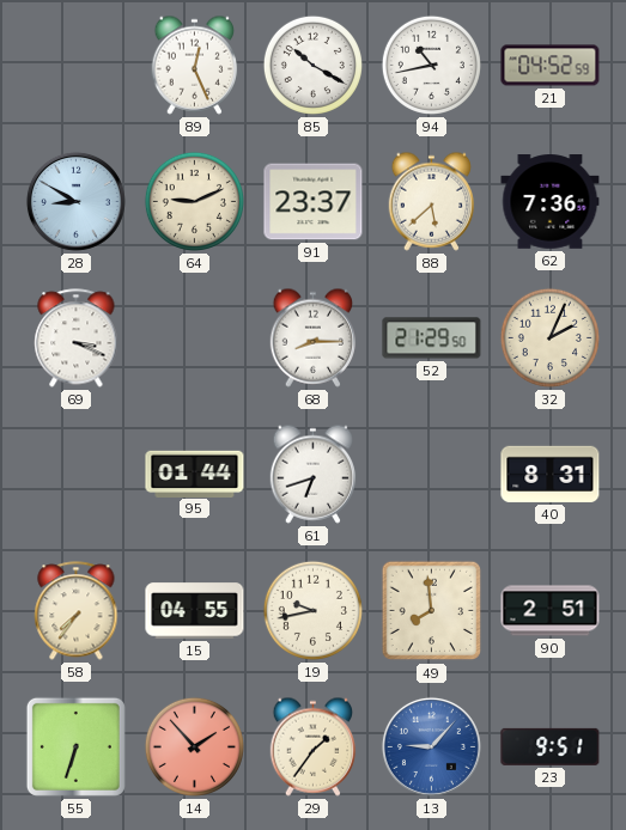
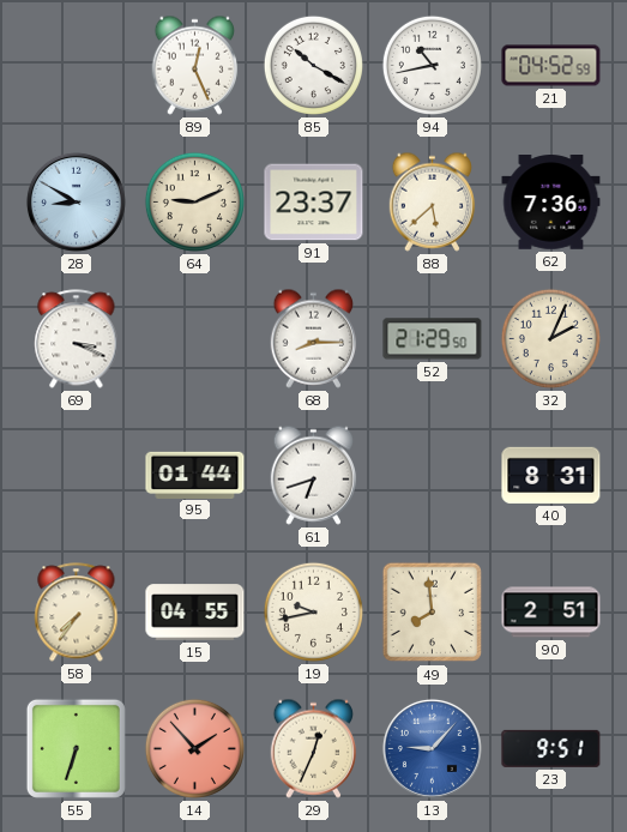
29: 1:36 -> 12:34 (314, 748)
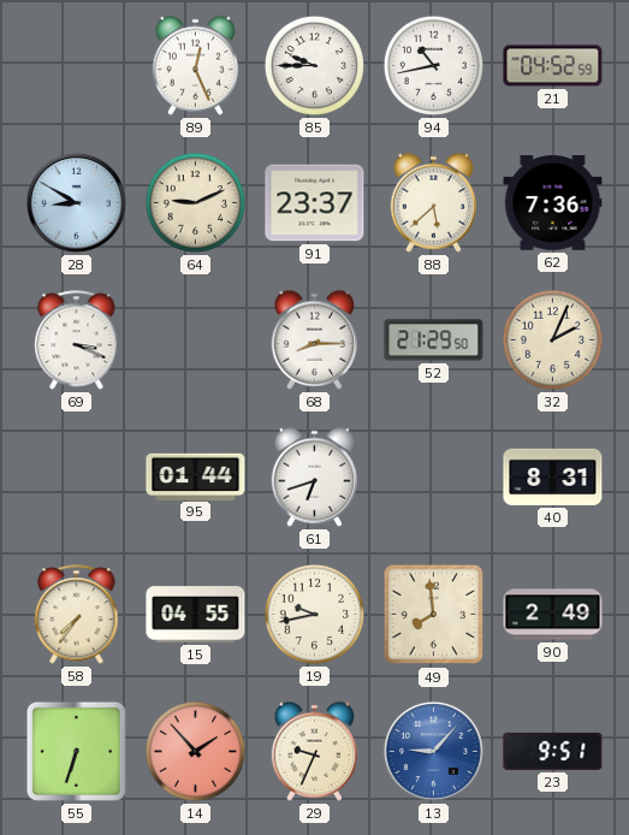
85: 10:20 -> 9:45 (314, 65)
90: 2:51 -> 2:49 (553, 615)
29: 12:34 -> 9:34 (315, 751)
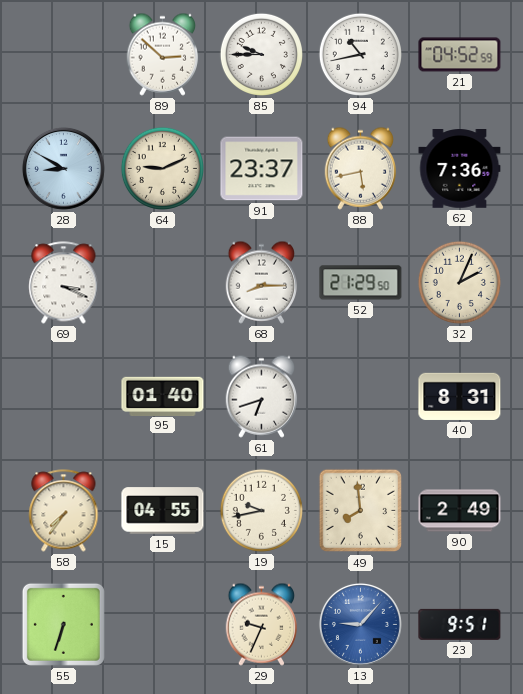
89: 12:26 -> 2:52 (163, 54)
88: 5:38 -> 5:43 (361, 168)
95: 01:44 -> 01:40 (163, 396)
14: 1:53 -> none (195, 751)
